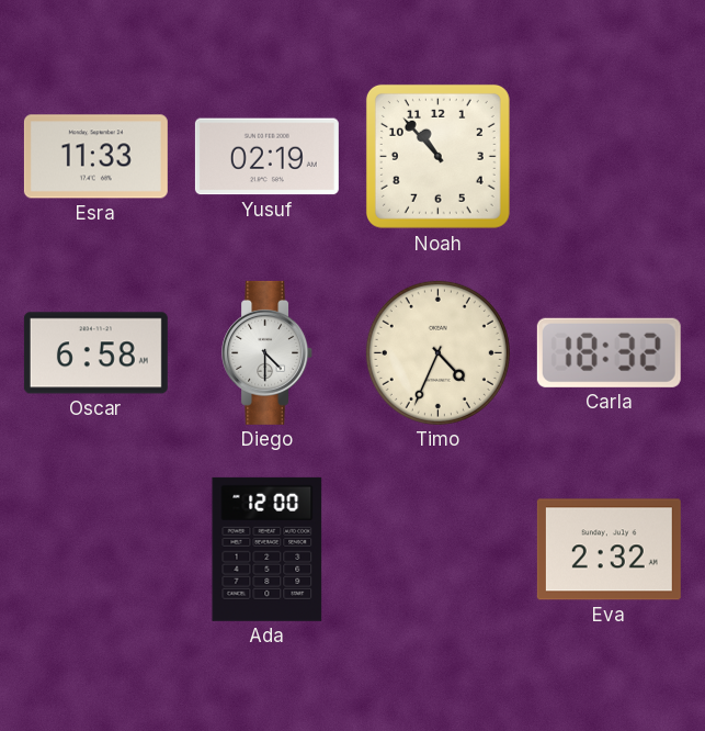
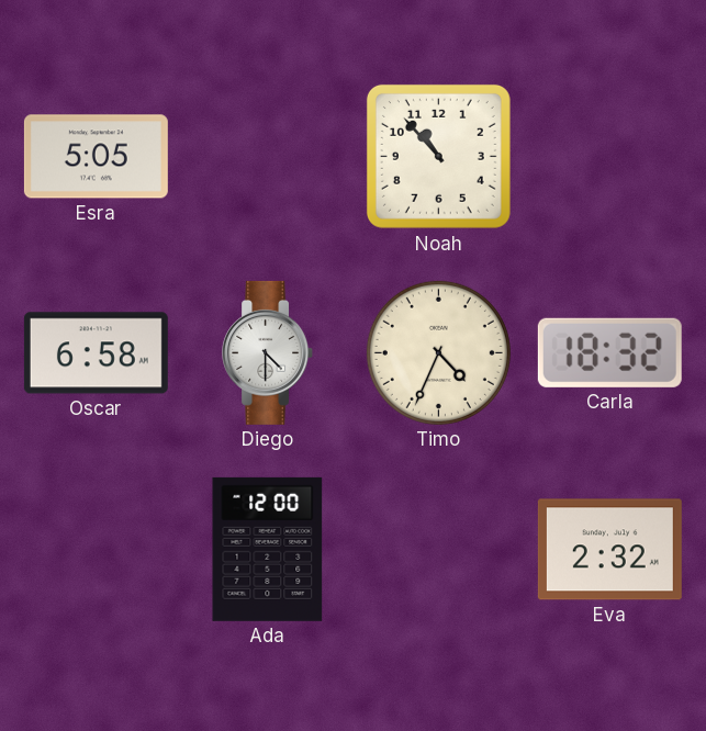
Esra: 11:33 -> 5:05 (96, 157)
Yusuf: 02:19 -> none (266, 157)
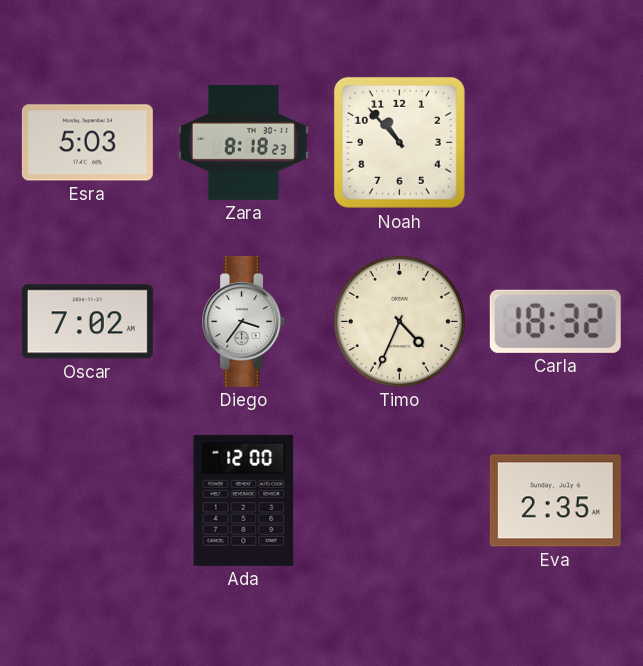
Esra: 5:05 -> 5:03 (87, 143)
Zara: none -> 8:18 (243, 142)
Oscar: 6:58 -> 7:02 (87, 322)
Diego: 4:30 -> 3:36 (244, 321)
Eva: 2:32 -> 2:35 (555, 501)
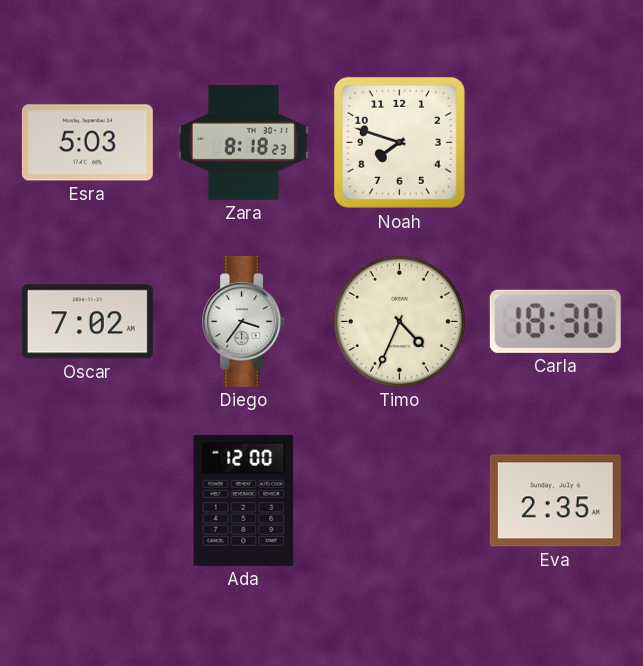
Noah: 10:53 -> 7:48 (399, 142)
Carla: 18:32 -> 18:30 (555, 321)
